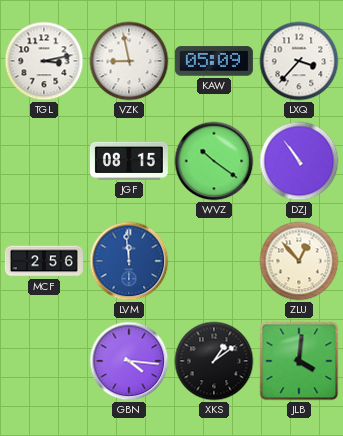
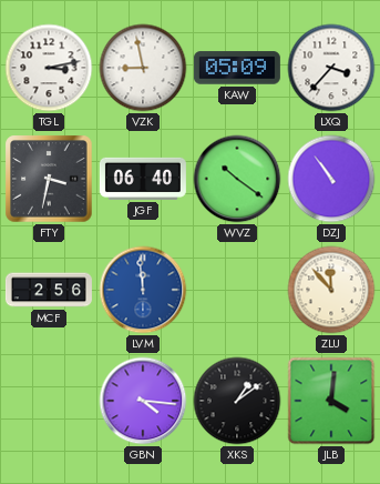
FTY: none -> 3:32 (49, 179)
JGF: 08:15 -> 06:40 (143, 179)
ZLU: 12:53 -> 11:53 (331, 290)
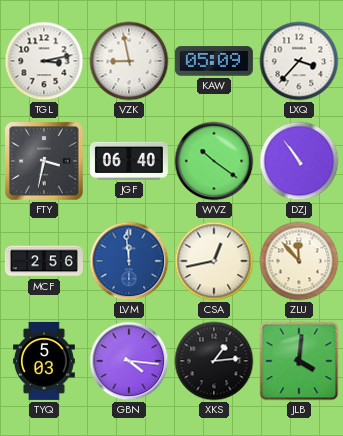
CSA: none -> 12:43 (214, 261)
TYQ: none -> 5:03 (44, 361)
XKS: 1:09 -> 1:14 (214, 361)
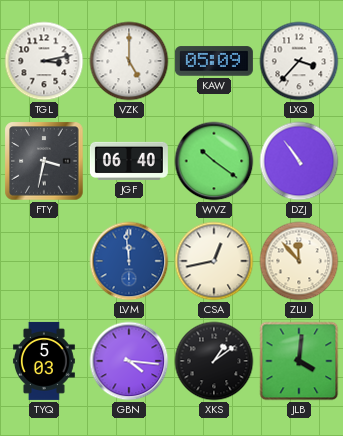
VZK: 8:58 -> 5:00 (129, 61)
MCF: 2:56 -> none (44, 261)
XKS: 1:14 -> 1:09 (214, 361)
